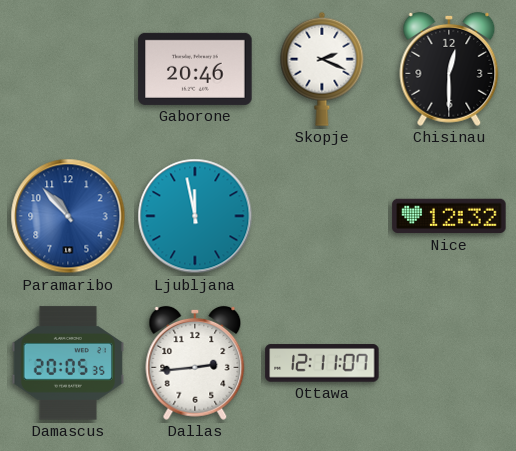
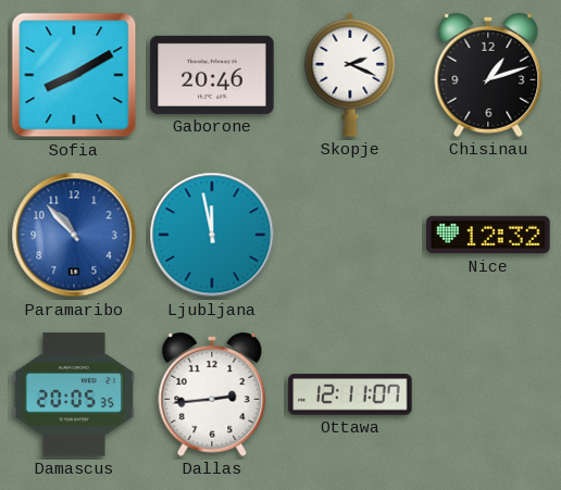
Sofia: none -> 8:10 (74, 75)
Chisinau: 12:30 -> 1:12 (488, 75)
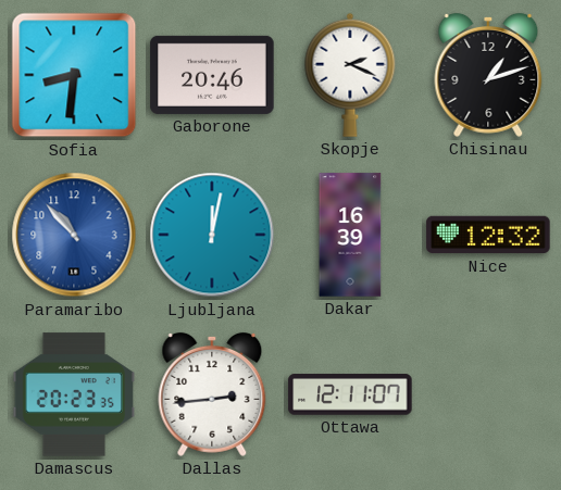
Sofia: 8:10 -> 8:31 (74, 75)
Ljubljana: 11:58 -> 12:02 (212, 235)
Dakar: none -> 16:39 (350, 235)
Damascus: 20:05 -> 20:23 (74, 394)
